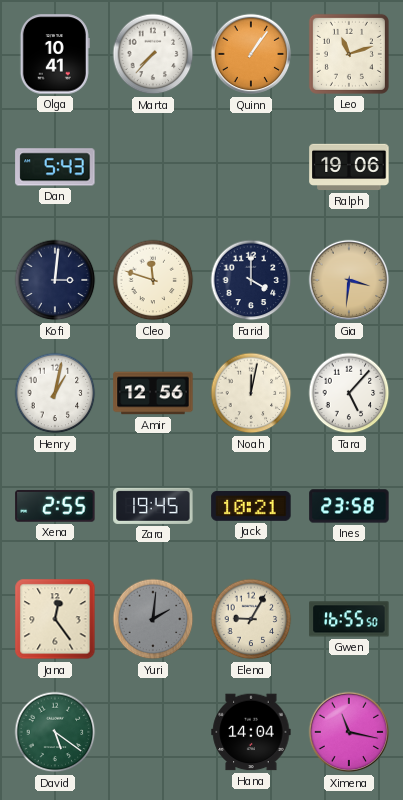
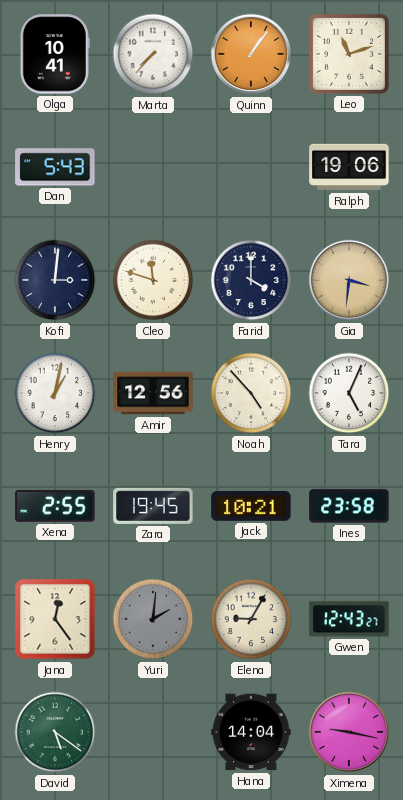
Noah: 12:02 -> 4:53 (251, 393)
Tara: 5:07 -> 5:04 (349, 393)
Gwen: 16:55 -> 12:43 (349, 619)
Ximena: 11:17 -> 9:17 (349, 732)
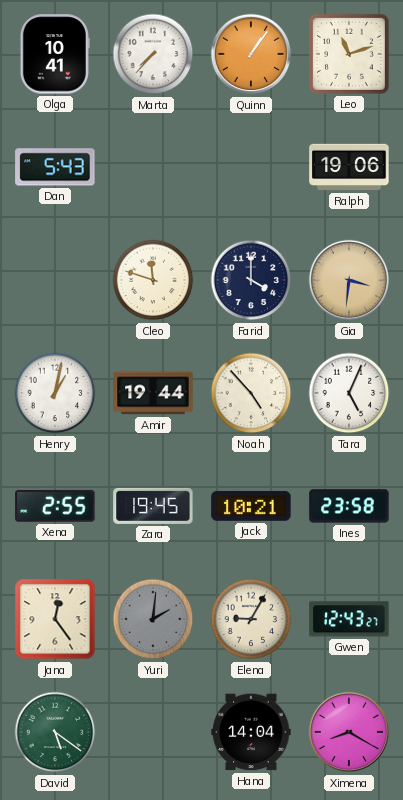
Kofi: 3:01 -> none (55, 280)
Amir: 12:56 -> 19:44 (153, 393)
Ximena: 9:17 -> 8:20 (349, 732)
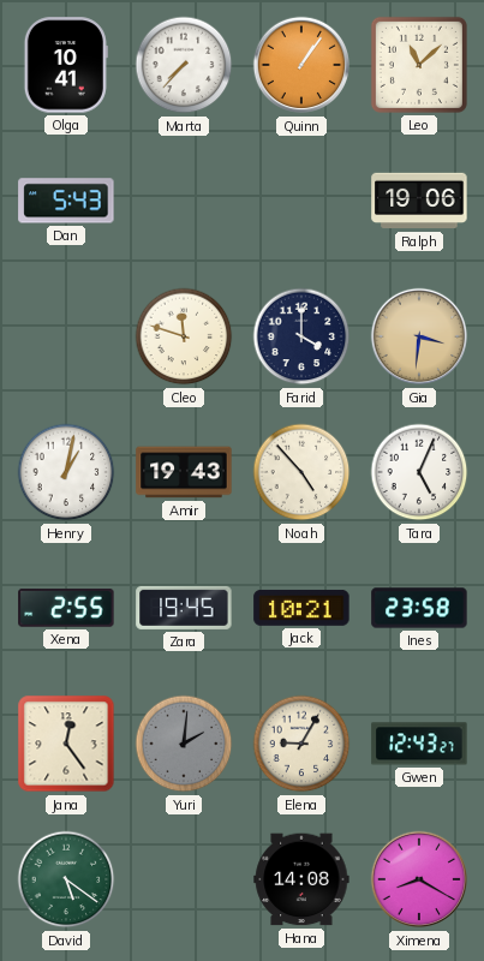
Leo: 11:12 -> 11:08 (419, 65)
Amir: 19:44 -> 19:43 (184, 472)
Hana: 14:04 -> 14:08 (301, 879)
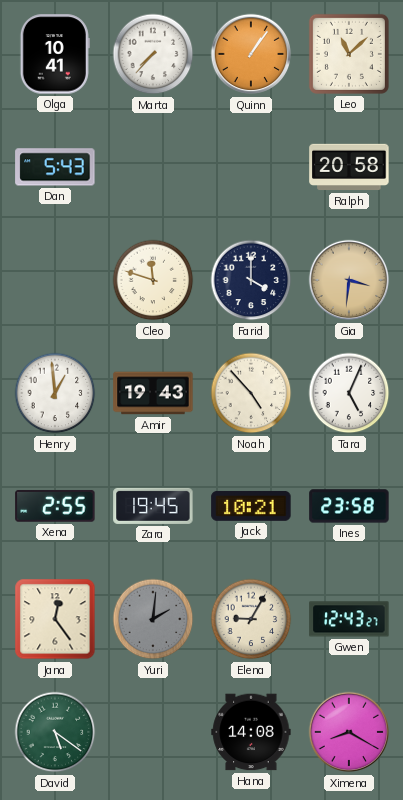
Ralph: 19:06 -> 20:58 (349, 167)
Henry: 1:02 -> 12:59 (55, 393)
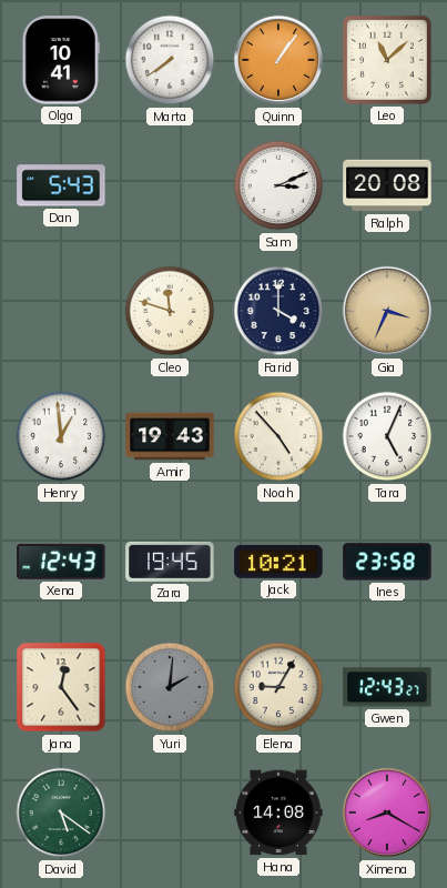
Marta: 7:37 -> 7:39 (170, 60)
Sam: none -> 3:11 (278, 185)
Ralph: 20:58 -> 20:08 (387, 185)
Gia: 3:31 -> 3:34 (387, 311)
Xena: 2:55 -> 12:43 (61, 562)
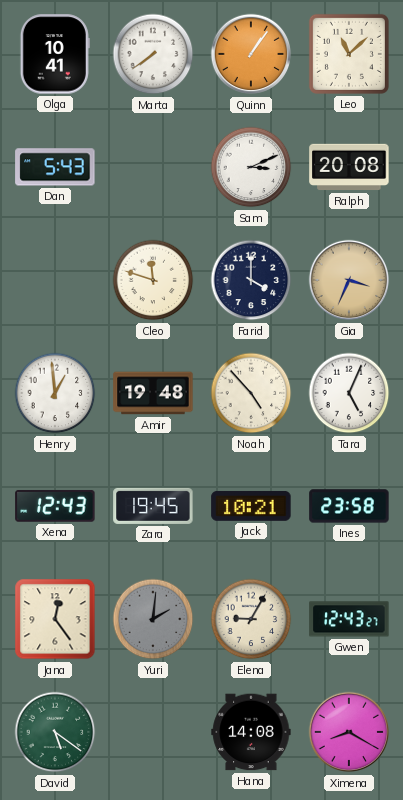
Amir: 19:43 -> 19:48 (153, 393)
